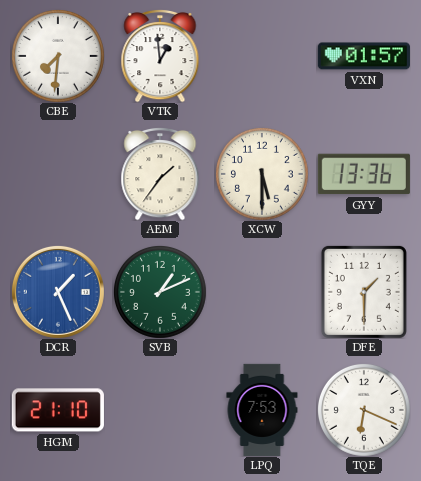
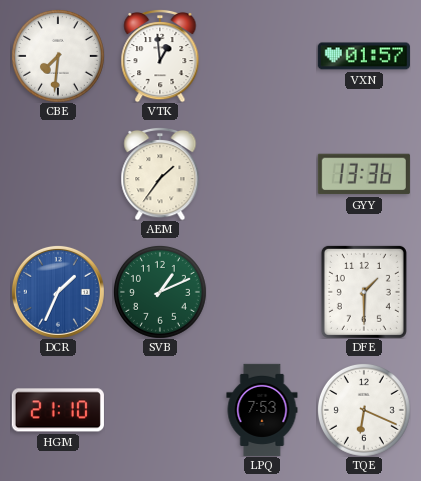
XCW: 5:30 -> none (262, 174)
DCR: 1:26 -> 1:34 (58, 292)
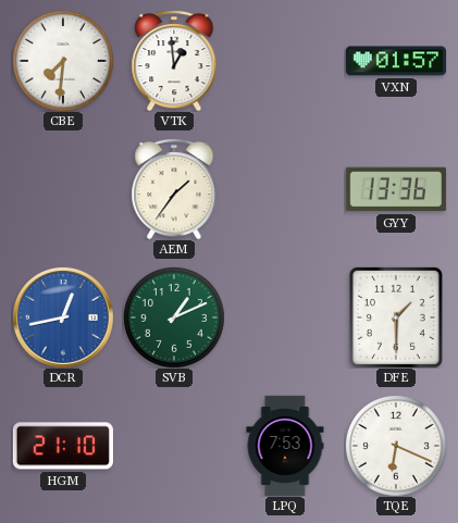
DCR: 1:34 -> 12:43 (63, 317)
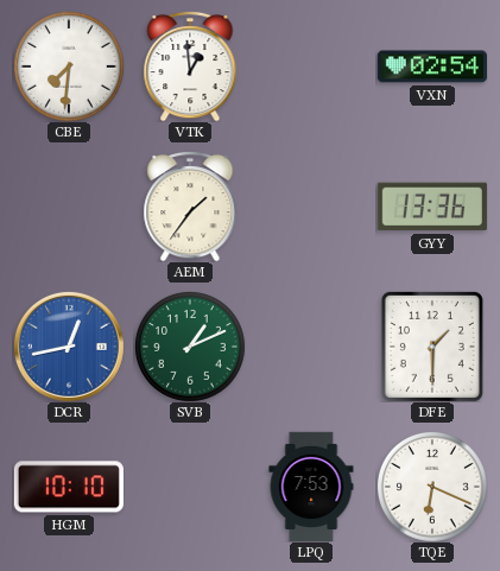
VXN: 01:57 -> 02:54 (432, 66)
HGM: 21:10 -> 10:10 (69, 487)
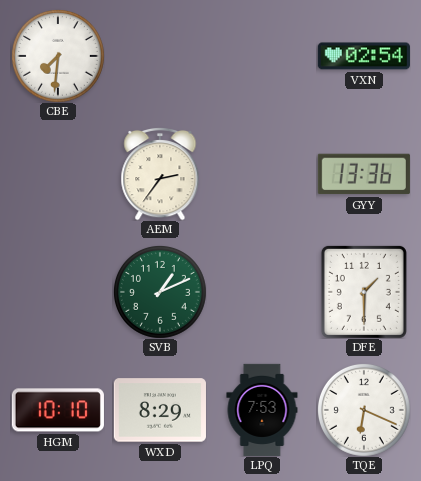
VTK: 12:59 -> none (190, 66)
AEM: 1:36 -> 2:36 (160, 174)
DCR: 12:43 -> none (69, 347)
WXD: none -> 8:29 (160, 410)
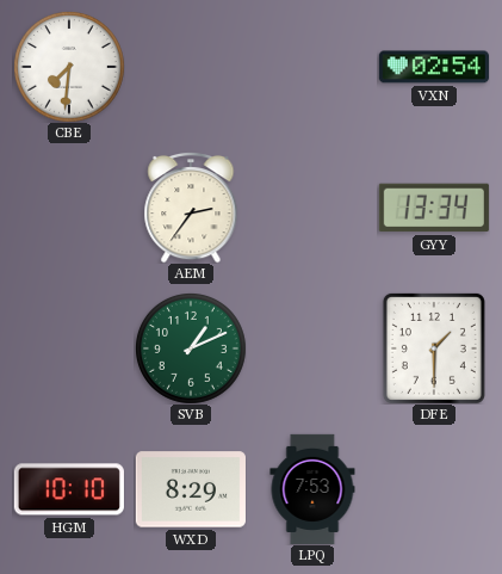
GYY: 13:36 -> 13:34 (434, 208)
TQE: 6:19 -> none (364, 410)
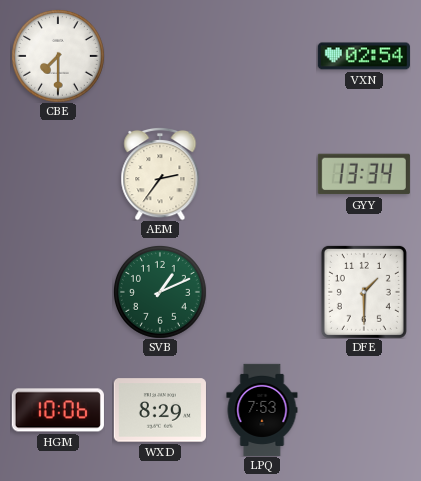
CBE: 7:31 -> 7:30 (58, 56)
HGM: 10:10 -> 10:06 (58, 410)
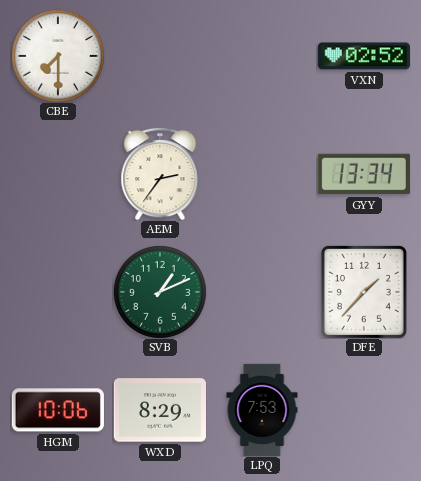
VXN: 02:54 -> 02:52 (364, 56)
DFE: 1:30 -> 1:37 (364, 292)
